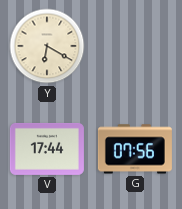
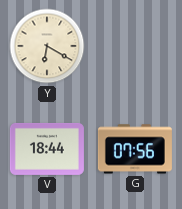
V: 17:44 -> 18:44 (47, 149)
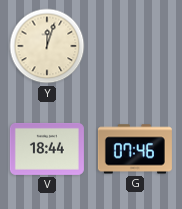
Y: 6:20 -> 12:03 (47, 46)
G: 07:56 -> 07:46 (135, 149)
